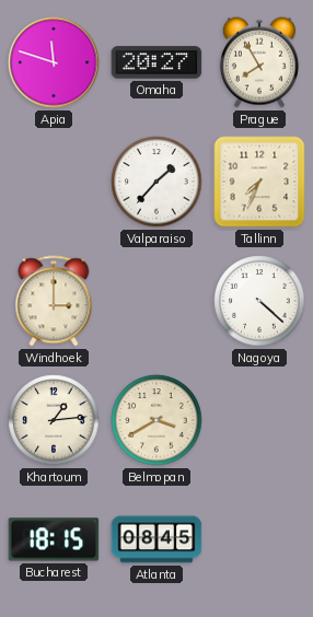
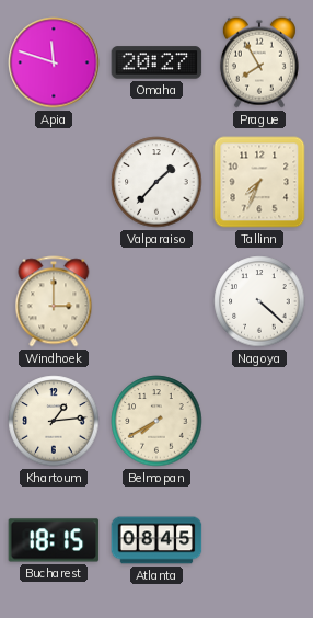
Belmopan: 3:40 -> 7:40 (156, 421)
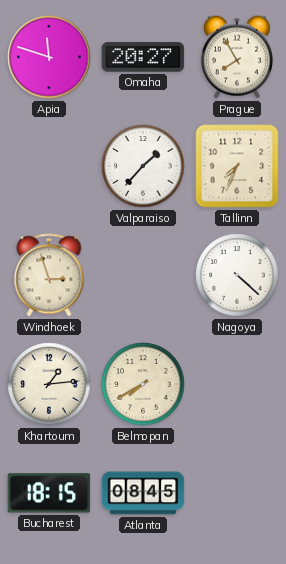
Windhoek: 3:00 -> 2:57 (49, 275)
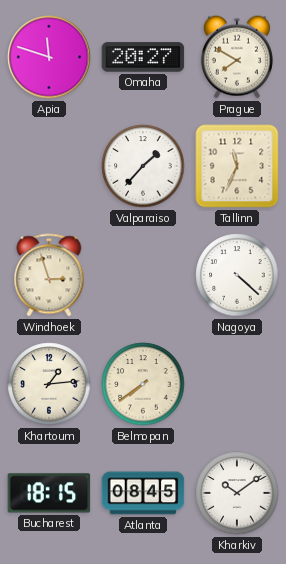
Prague: 7:55 -> 7:50 (237, 57)
Tallinn: 7:34 -> 11:34 (237, 166)
Belmopan: 7:40 -> 7:39 (143, 384)
Kharkiv: none -> 10:09 (237, 493)
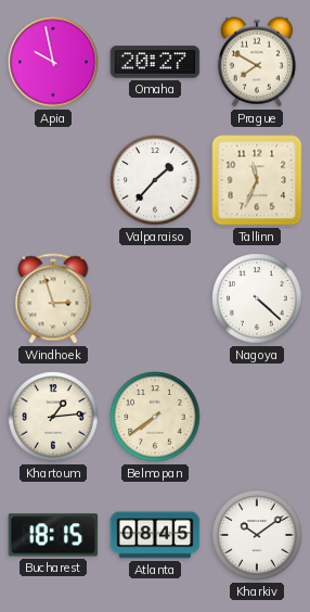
Apia: 11:48 -> 9:58 (53, 62)
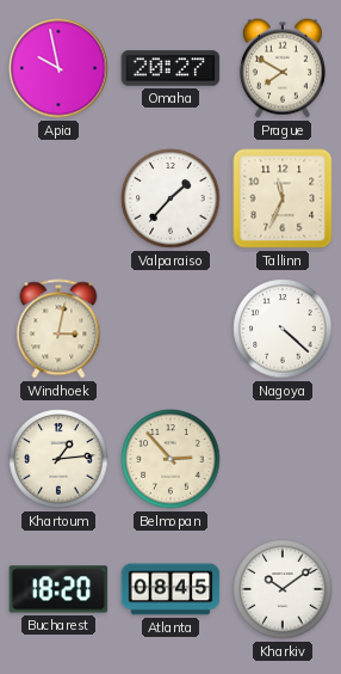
Windhoek: 2:57 -> 3:02 (58, 329)
Belmopan: 7:39 -> 2:53 (170, 459)
Bucharest: 18:15 -> 18:20 (58, 589)
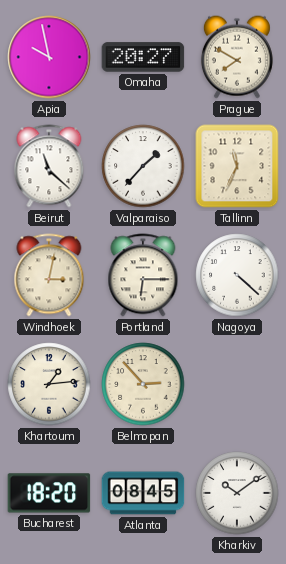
Beirut: none -> 11:22 (49, 166)
Portland: none -> 6:15 (143, 275)
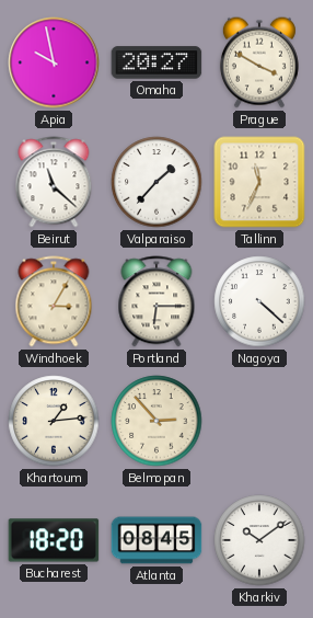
Prague: 7:50 -> 3:50 (259, 62)
Windhoek: 3:02 -> 3:05 (54, 301)
